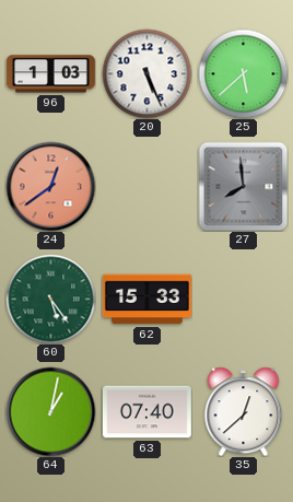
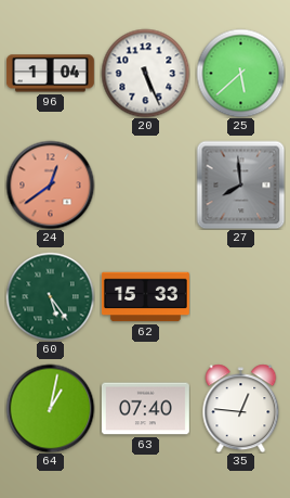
96: 1:03 -> 1:04 (50, 74)
35: 12:38 -> 12:46 (241, 408)
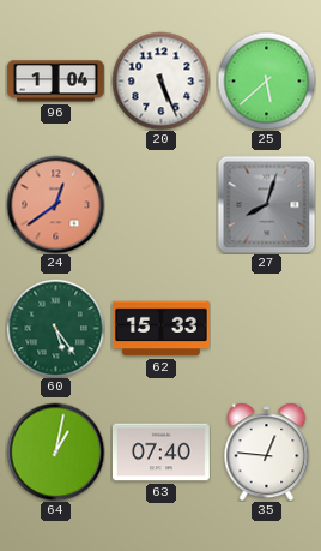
27: 7:59 -> 8:03 (266, 204)
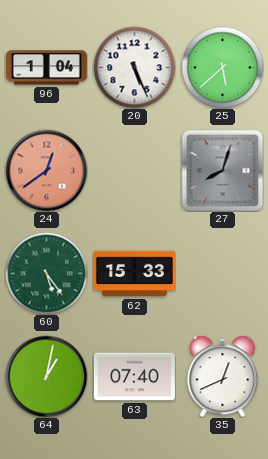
35: 12:46 -> 12:41 (223, 376)
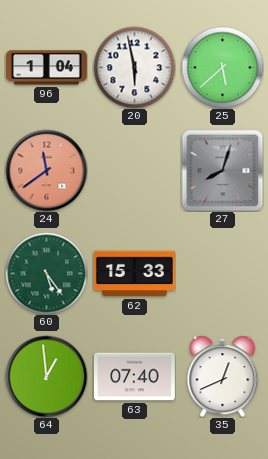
20: 5:26 -> 5:58 (134, 67)
24: 12:39 -> 11:39 (46, 170)
64: 1:02 -> 12:59 (46, 376)
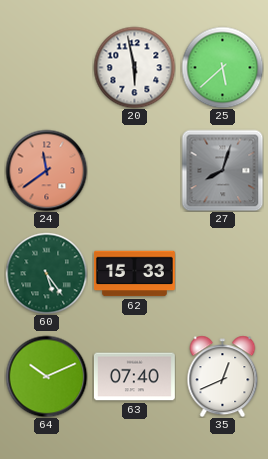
96: 1:04 -> none (46, 68)
64: 12:59 -> 10:11 (46, 376)
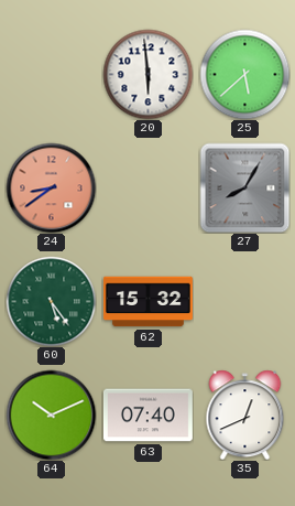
20: 5:58 -> 5:59 (147, 74)
24: 11:39 -> 8:39 (51, 187)
27: 8:03 -> 8:05 (244, 187)
62: 15:33 -> 15:32 (147, 302)
